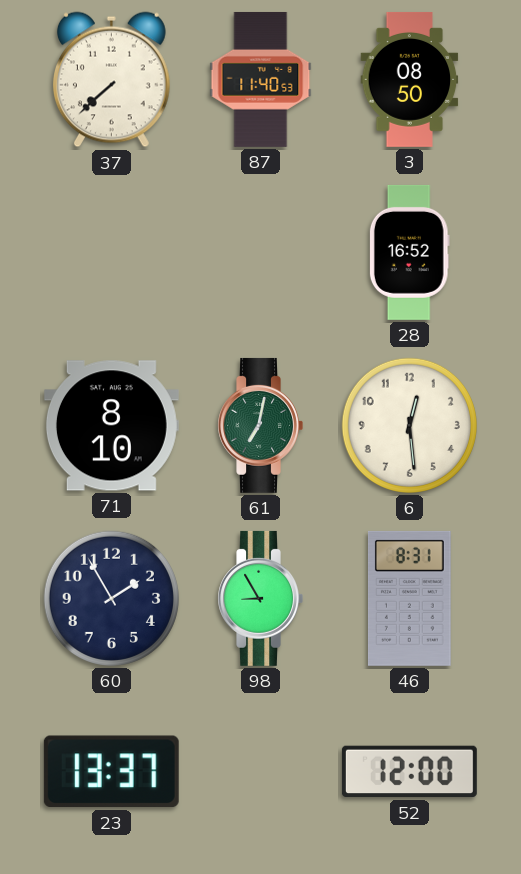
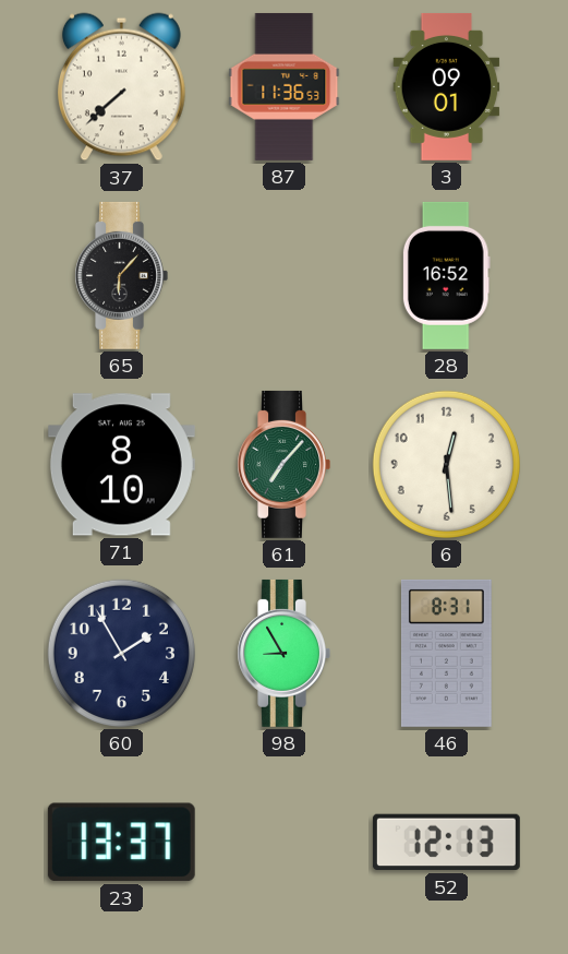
87: 11:40 -> 11:36 (285, 86)
3: 08:50 -> 09:01 (447, 86)
65: none -> 6:07 (121, 275)
61: 7:02 -> 7:07 (283, 464)
52: 12:00 -> 12:13 (446, 843)
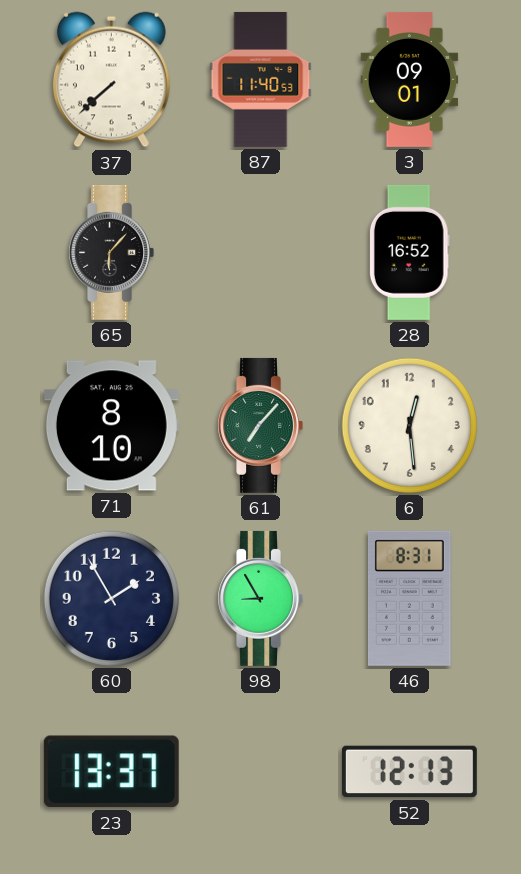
87: 11:36 -> 11:40 (261, 79)
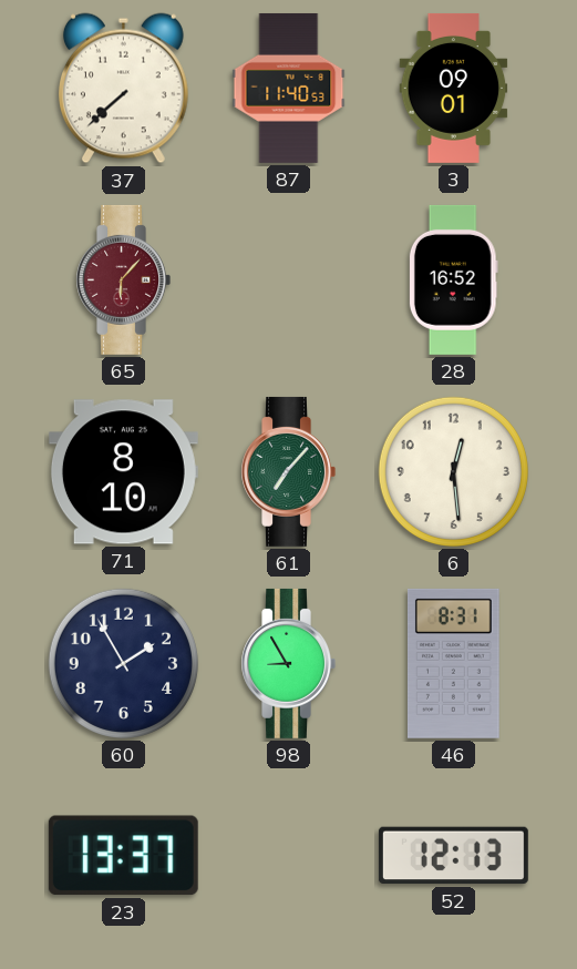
65 dial: black -> burgundy (123, 279)
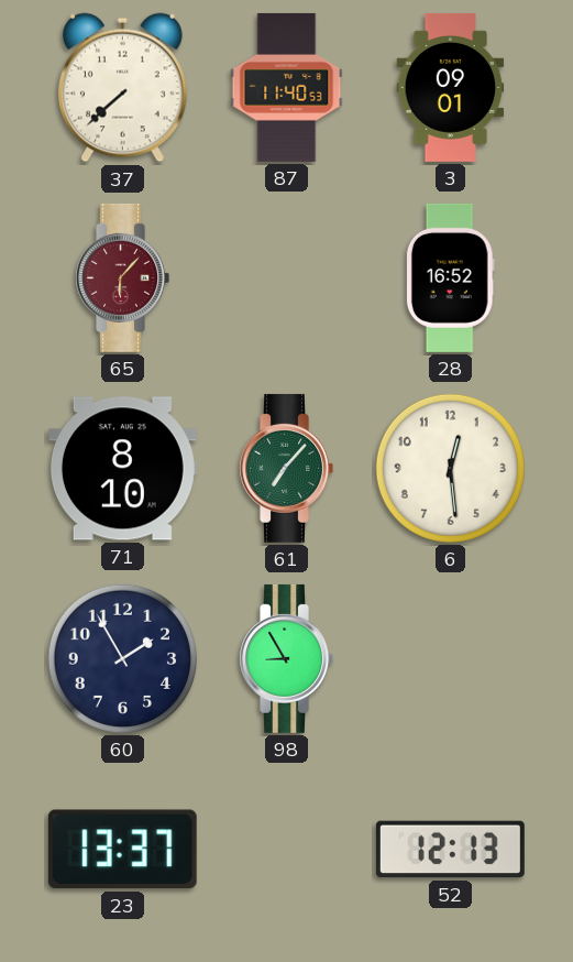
46: 8:31 -> none (453, 663)
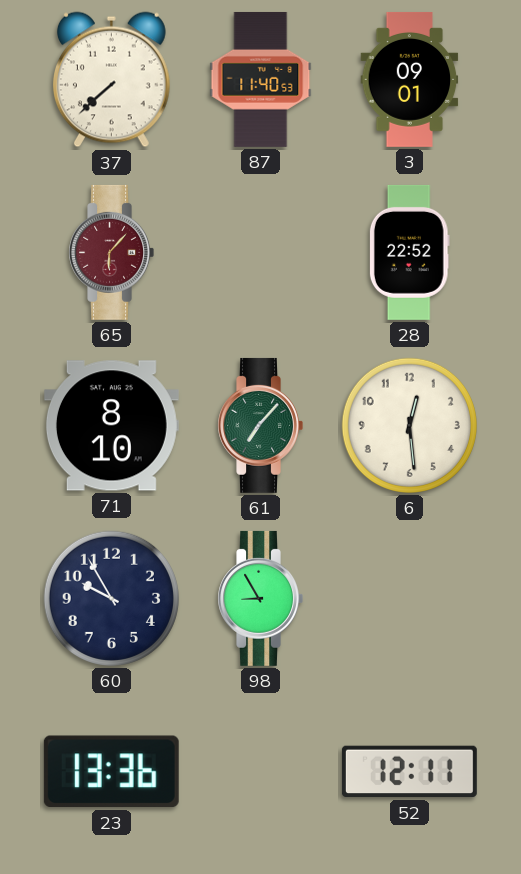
28: 16:52 -> 22:52 (409, 252)
60: 1:55 -> 9:55 (111, 598)
23: 13:37 -> 13:36 (111, 772)
52: 12:13 -> 12:11 (409, 772)
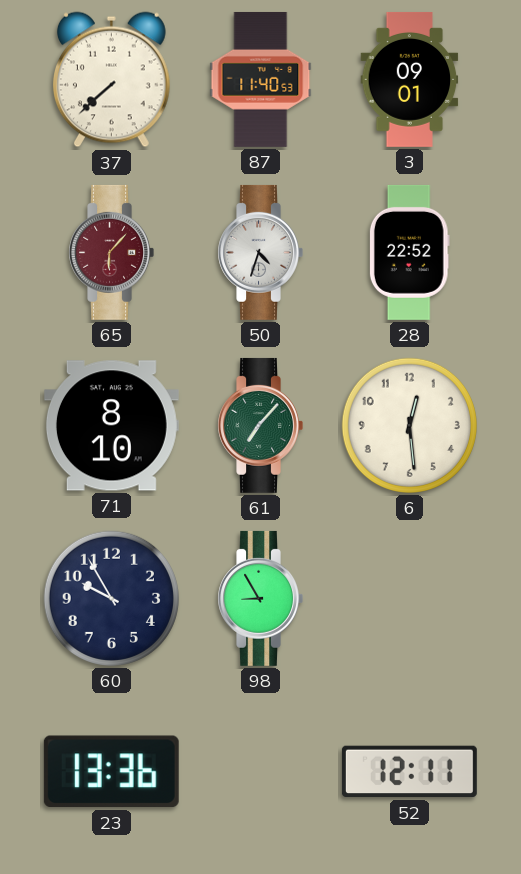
50: none -> 4:33 (260, 252)
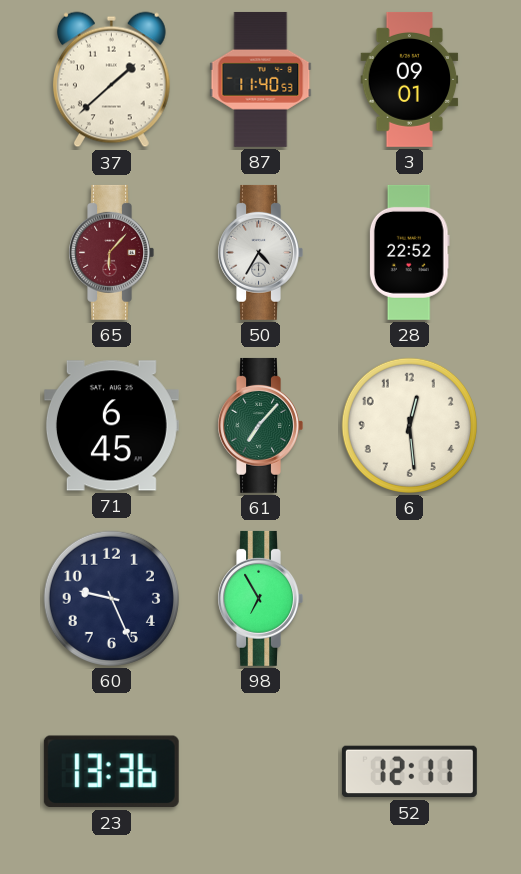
37: 7:38 -> 1:38 (111, 80)
50: 4:33 -> 4:35 (260, 252)
71: 8:10 -> 6:45 (111, 426)
60: 9:55 -> 9:26 (111, 598)
98: 8:55 -> 6:55 (260, 598)
